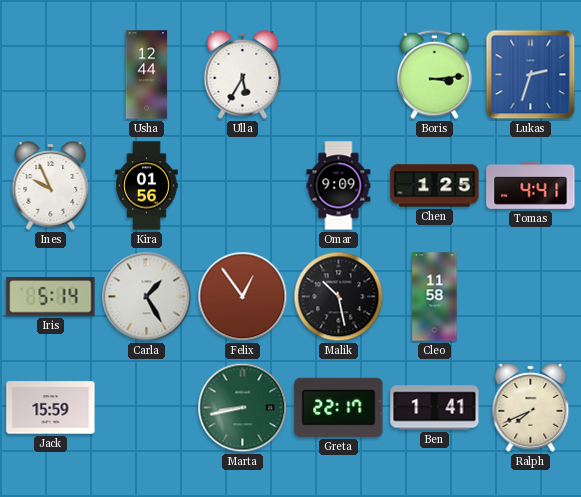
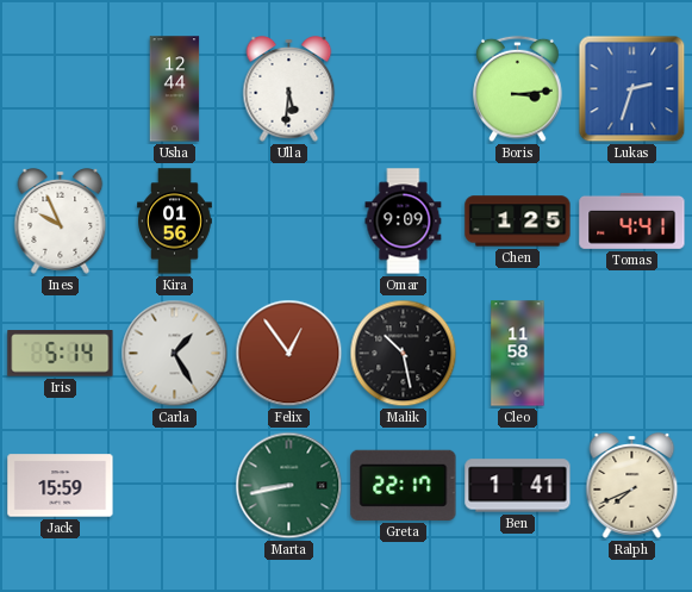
Ulla: 5:35 -> 5:31 (289, 89)
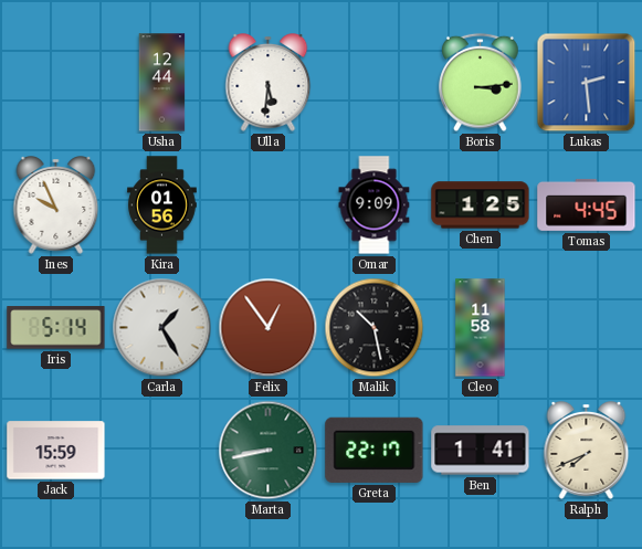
Lukas: 2:33 -> 2:29 (587, 83)
Tomas: 4:41 -> 4:45 (587, 204)
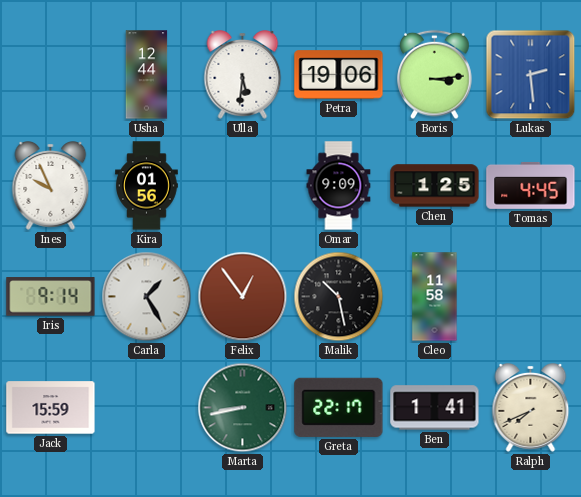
Petra: none -> 19:06 (339, 75)
Iris: 5:14 -> 9:14 (51, 297)
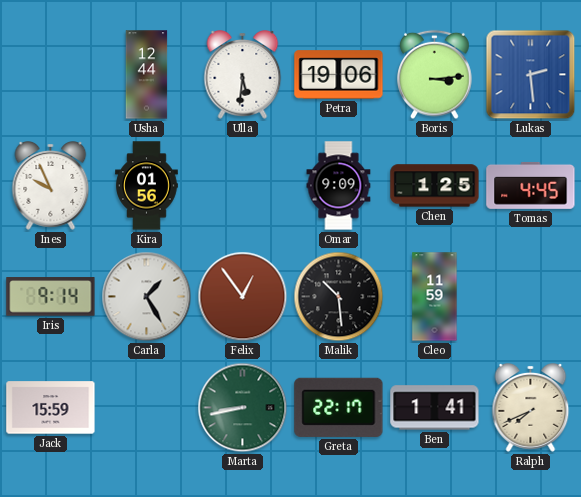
Malik: 10:28 -> 10:29 (339, 297)
Cleo: 11:58 -> 11:59 (435, 297)
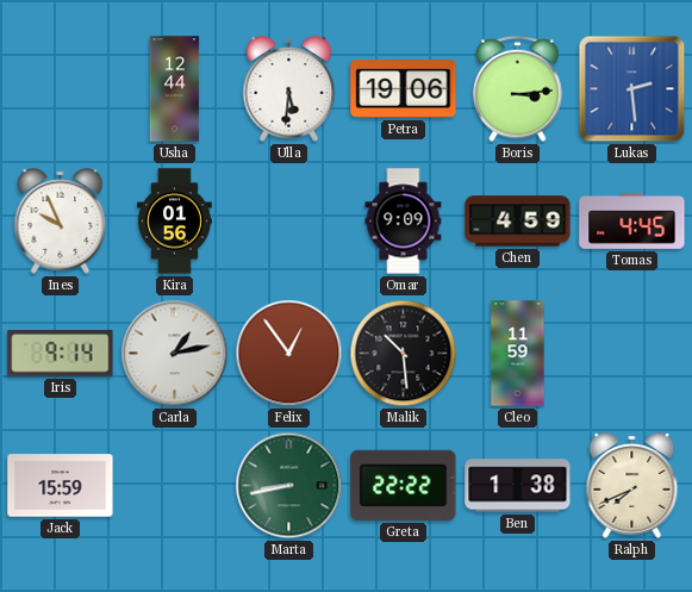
Chen: 1:25 -> 4:59 (518, 222)
Carla: 1:25 -> 1:13 (175, 354)
Greta: 22:17 -> 22:22 (404, 485)
Ben: 1:41 -> 1:38 (518, 486)
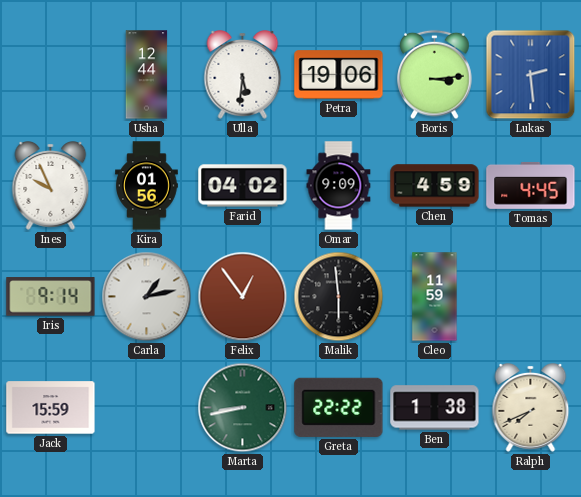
Farid: none -> 04:02 (243, 186)
Malik: 10:29 -> 5:59 (339, 297)
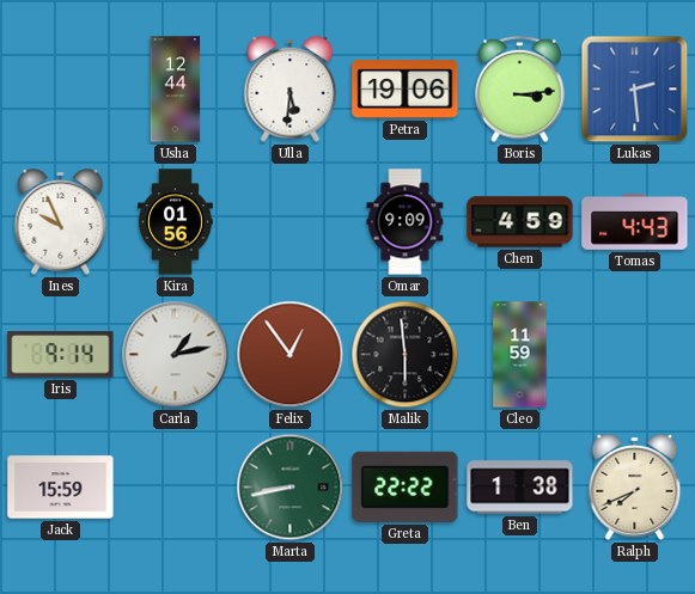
Farid: 04:02 -> none (243, 186)
Tomas: 4:45 -> 4:43 (635, 221)
